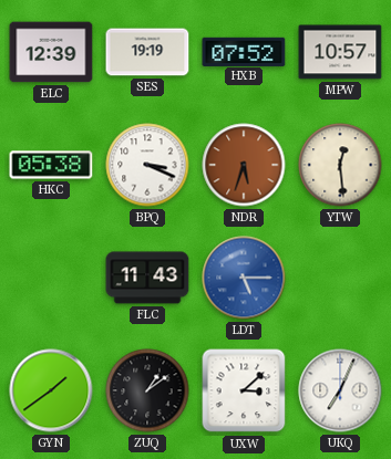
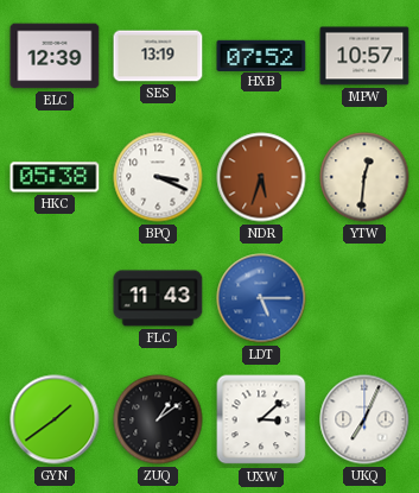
SES: 19:19 -> 13:19 (158, 56)
YTW: 12:29 -> 12:31 (364, 177)
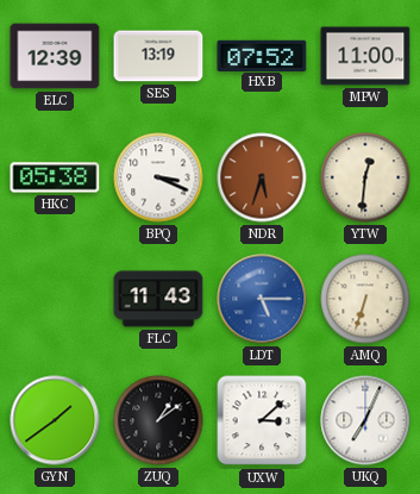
MPW: 10:57 -> 11:00 (365, 56)
AMQ: none -> 6:33 (365, 299)
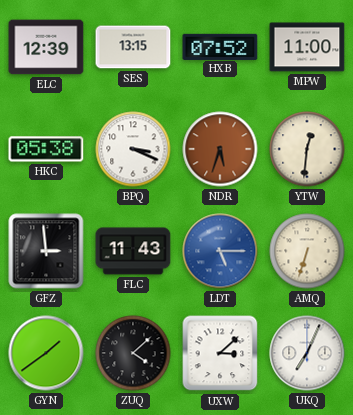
SES: 13:19 -> 13:15 (133, 47)
GFZ: none -> 2:59 (46, 251)
ZUQ: 1:09 -> 4:08 (133, 353)
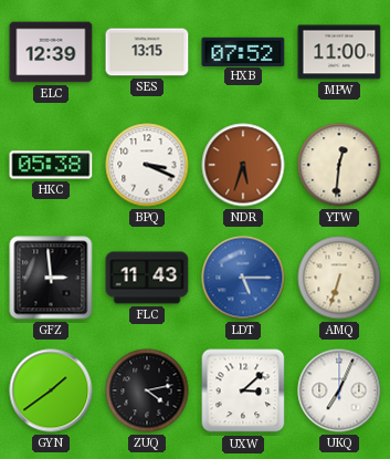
ZUQ: 4:08 -> 4:13 (147, 390)
